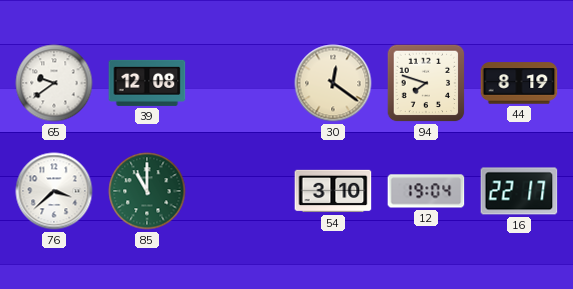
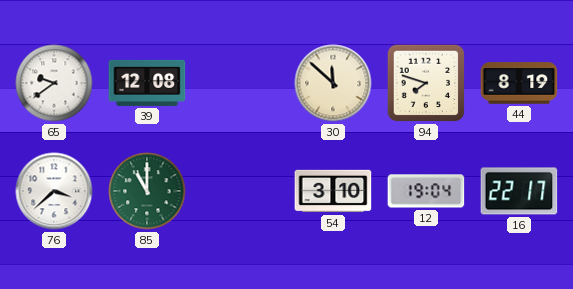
30: 12:21 -> 11:52 (333, 83)
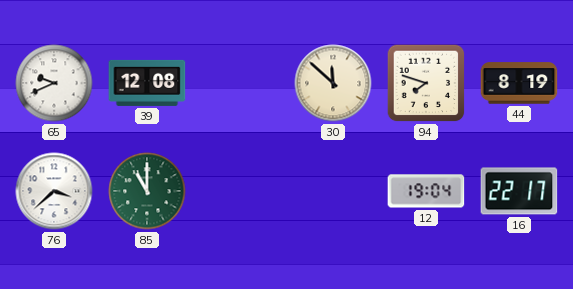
65: 9:39 -> 9:41 (54, 83)
54: 3:10 -> none (333, 191)
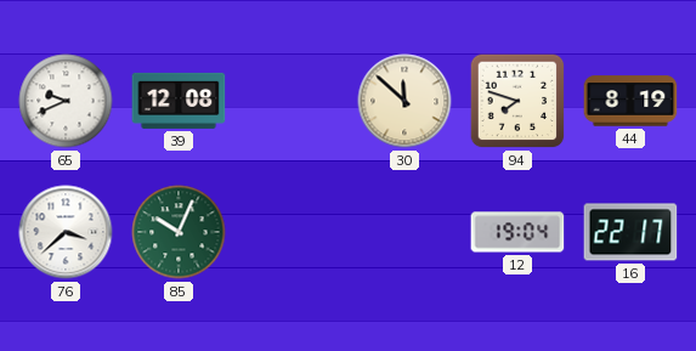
85: 11:00 -> 10:04 (179, 232)
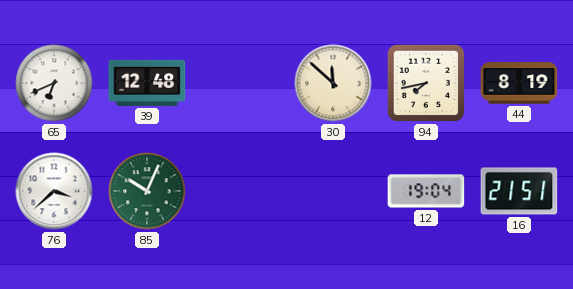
65: 9:41 -> 6:41 (54, 83)
39: 12:08 -> 12:48 (147, 83)
94: 7:48 -> 7:43 (426, 83)
16: 22:17 -> 21:51 (519, 191)
